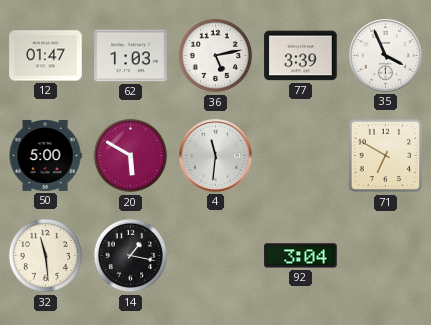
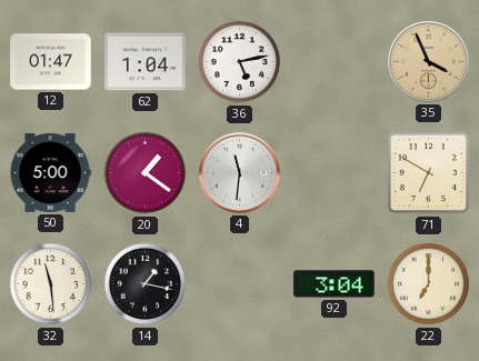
62: 1:03 -> 1:04 (146, 62)
77: 3:39 -> none (301, 56)
35 dial: white -> champagne (429, 62)
20: 5:50 -> 1:21 (146, 173)
22: none -> 7:00 (429, 284)
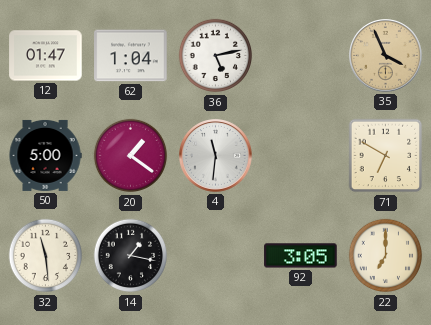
92: 3:04 -> 3:05 (301, 256)
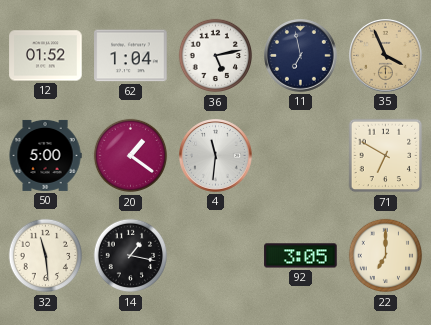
12: 01:47 -> 01:52 (46, 56)
11: none -> 6:58 (301, 56)
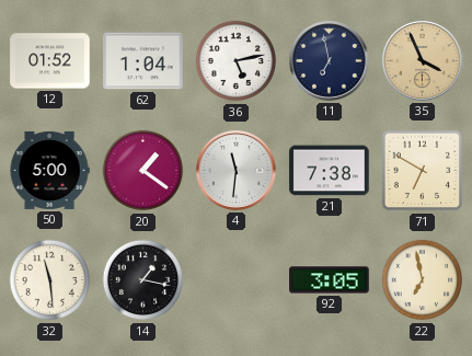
21: none -> 7:38 (330, 171)
22: 7:00 -> 6:58 (423, 280)
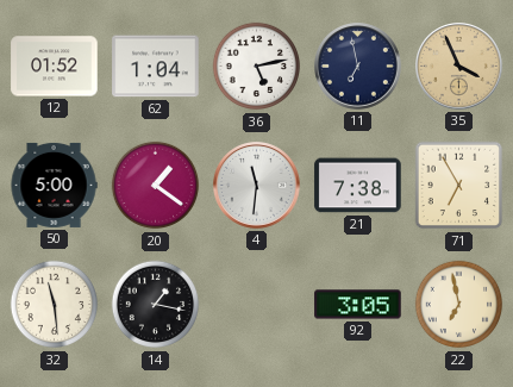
71: 6:50 -> 6:55 (459, 186)
